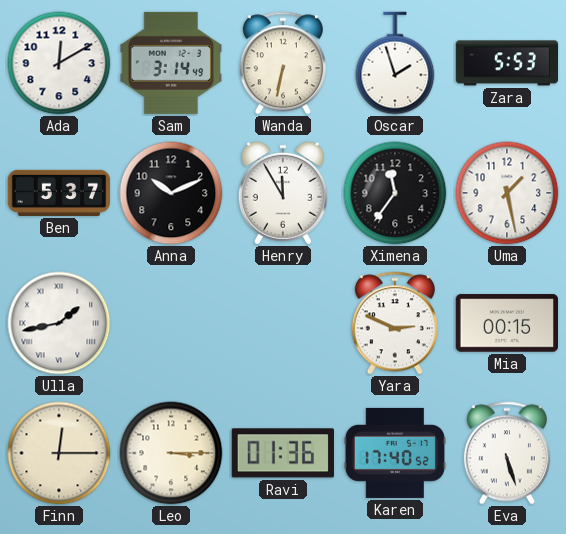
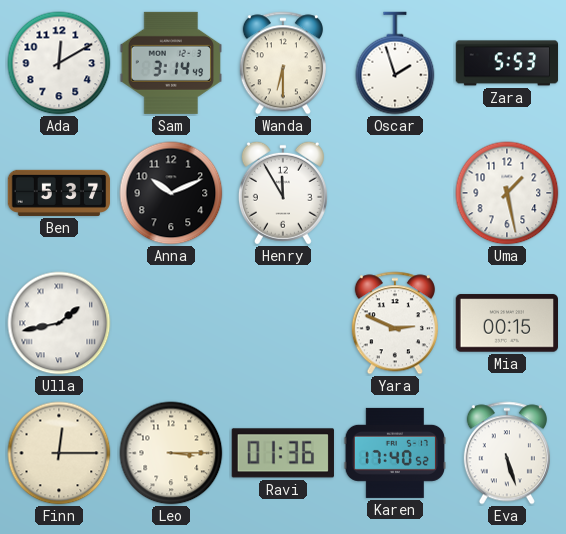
Wanda: 6:32 -> 6:30 (283, 63)
Ximena: 11:36 -> none (395, 193)
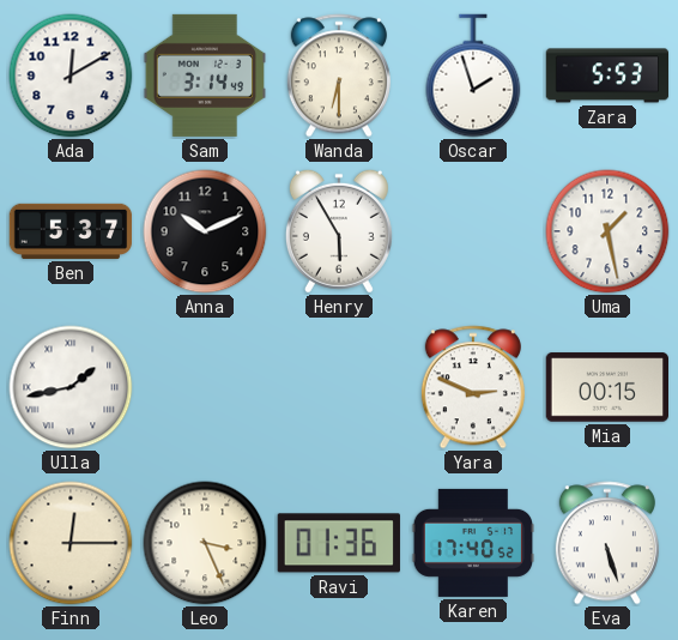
Henry: 11:55 -> 5:55 (339, 231)
Leo: 3:15 -> 3:26 (205, 543)
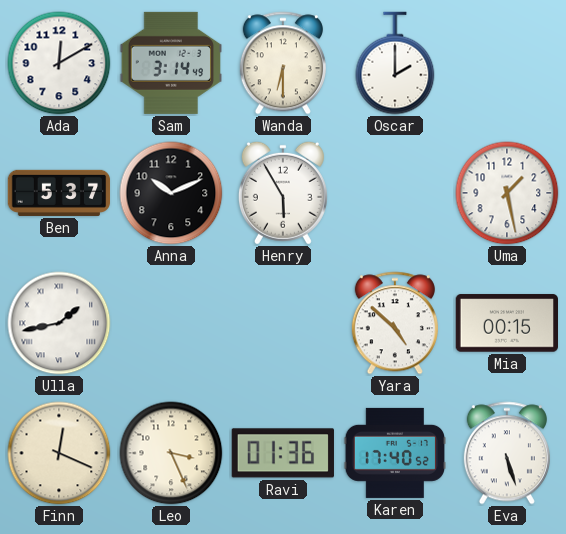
Oscar: 1:57 -> 2:00 (395, 63)
Zara: 5:53 -> none (607, 76)
Yara: 2:49 -> 4:52 (395, 323)
Finn: 12:15 -> 12:19 (59, 453)
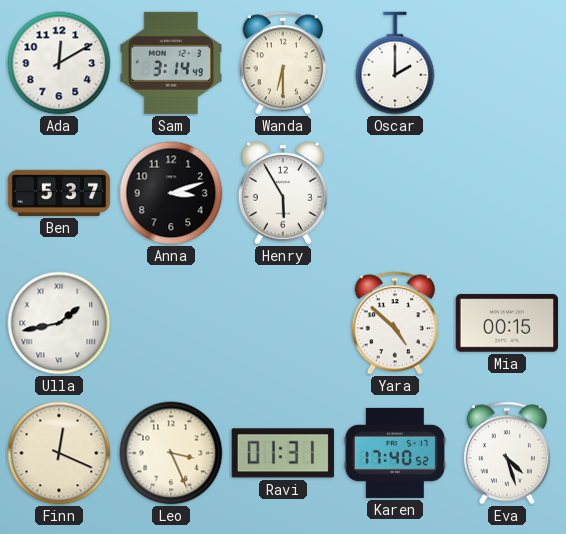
Anna: 10:11 -> 3:12 (171, 193)
Uma: 1:28 -> none (507, 193)
Ravi: 01:36 -> 01:31 (283, 453)
Eva: 5:27 -> 4:27 (507, 453)
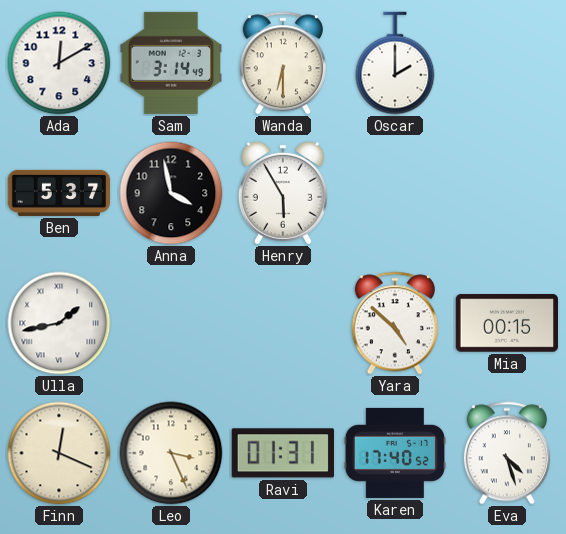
Anna: 3:12 -> 3:58 (171, 193)
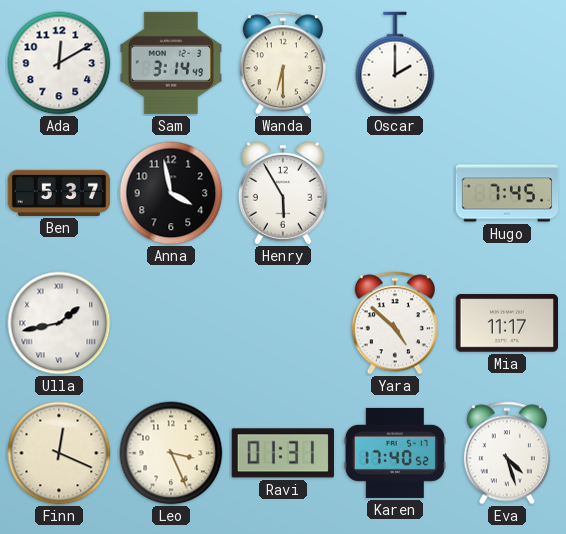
Hugo: none -> 7:45 (507, 193)
Mia: 00:15 -> 11:17 (506, 323)
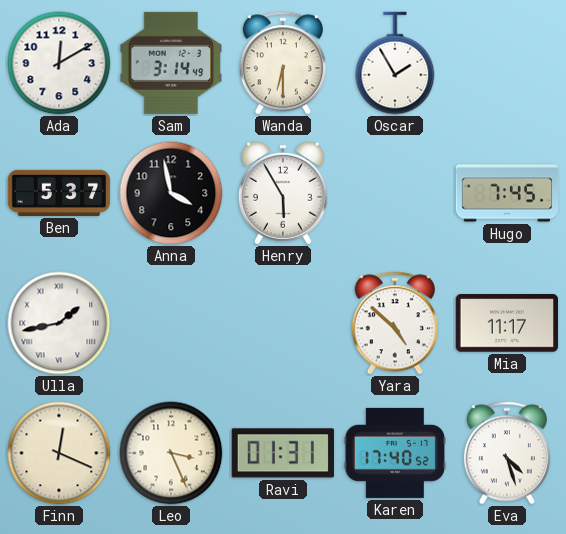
Oscar: 2:00 -> 1:55 (395, 63)
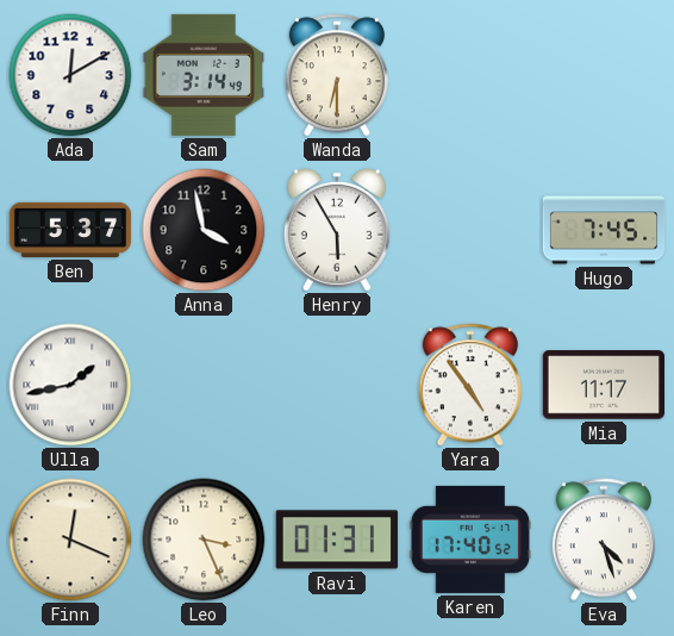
Oscar: 1:55 -> none (395, 63)
Yara: 4:52 -> 4:54 (470, 385)
